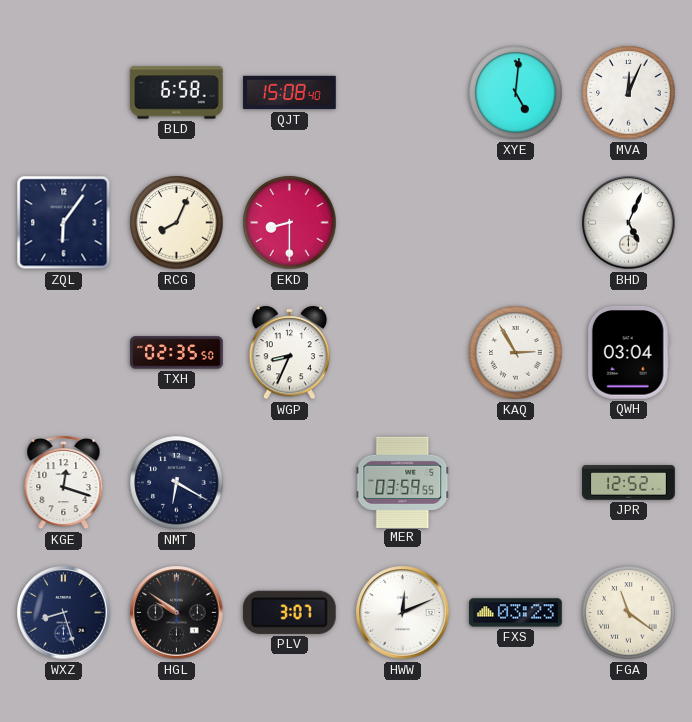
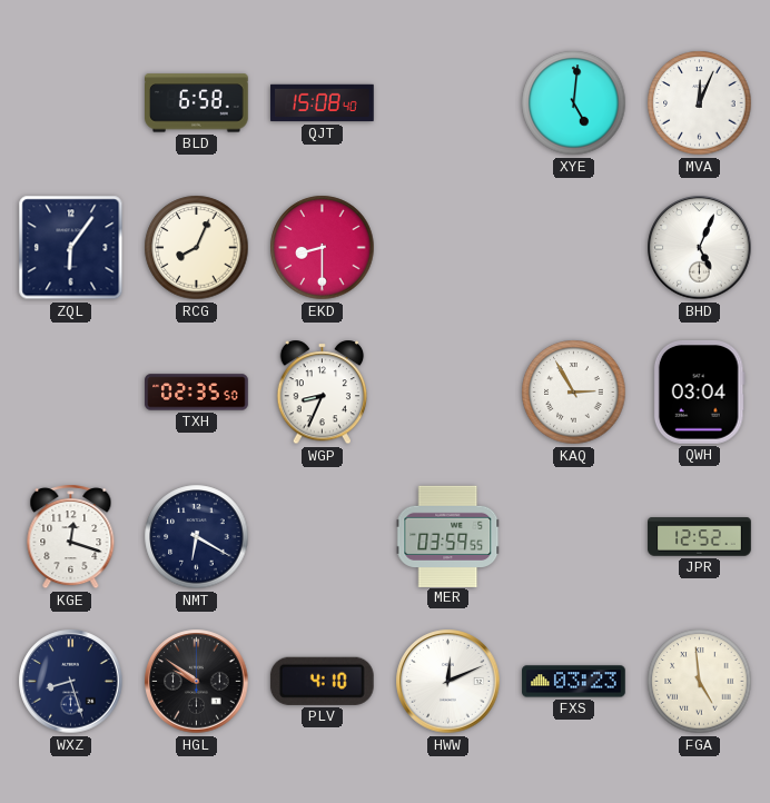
PLV: 3:07 -> 4:10 (322, 681)
FGA: 11:21 -> 4:59 (700, 682)
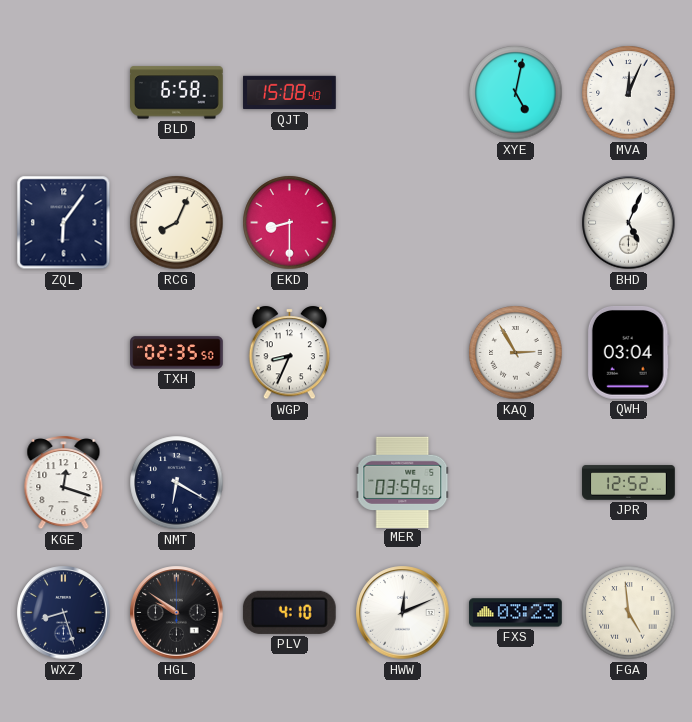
XYE: 5:01 -> 5:02 (516, 93)
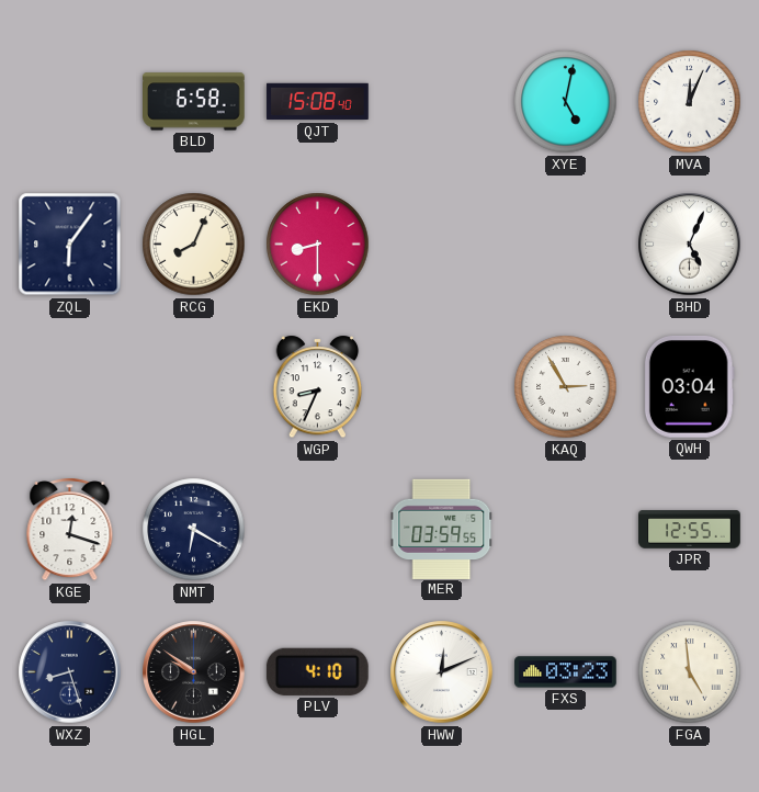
TXH: 02:35 -> none (177, 353)
JPR: 12:52 -> 12:55 (690, 530)
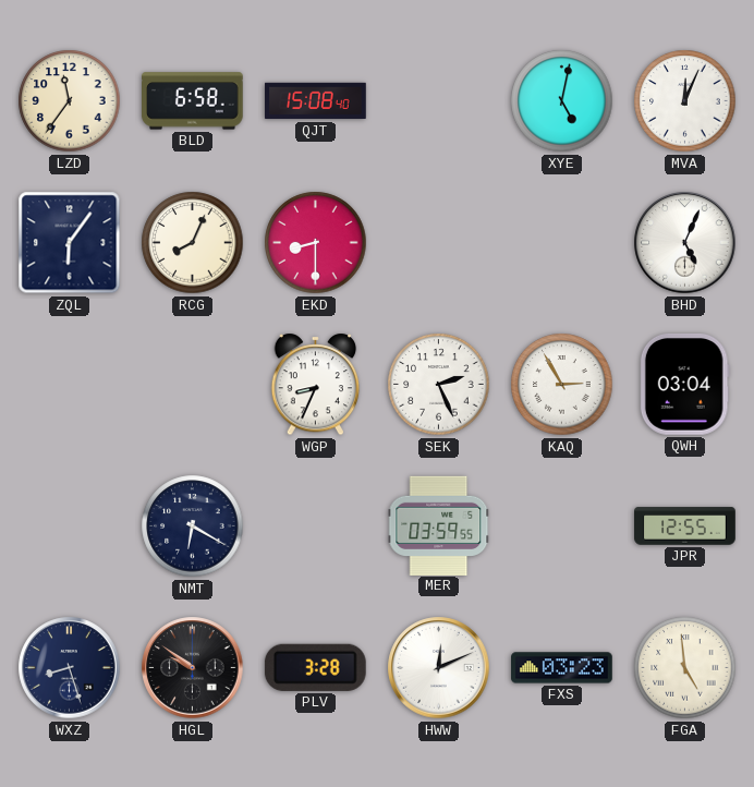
LZD: none -> 11:36 (70, 101)
SEK: none -> 2:26 (439, 385)
KGE: 12:18 -> none (70, 530)
PLV: 4:10 -> 3:28 (315, 667)
